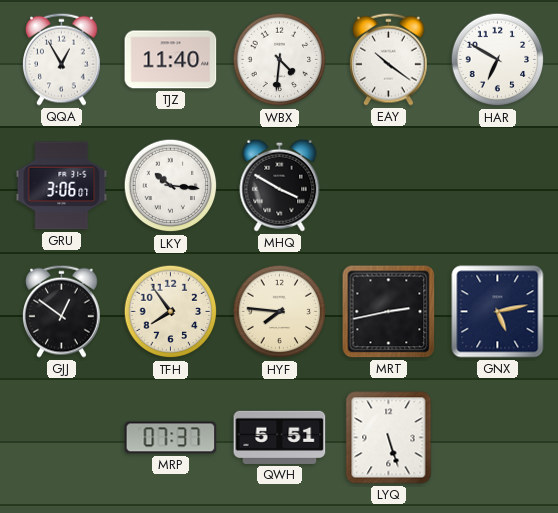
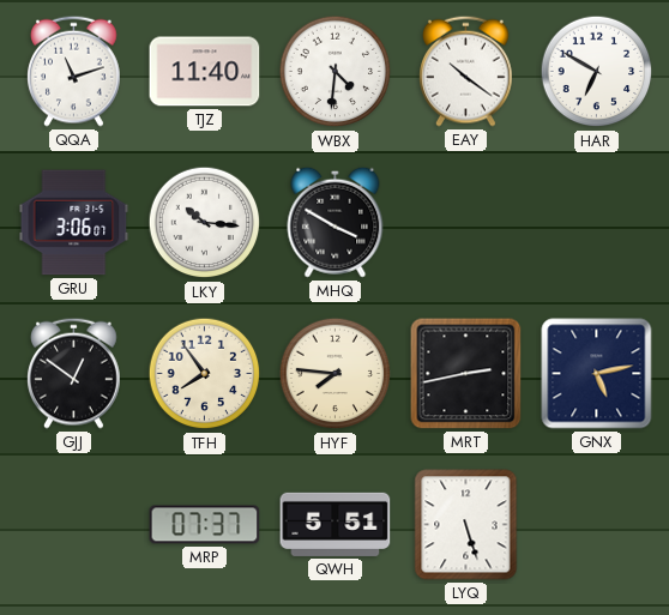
QQA: 12:55 -> 11:12 (74, 71)
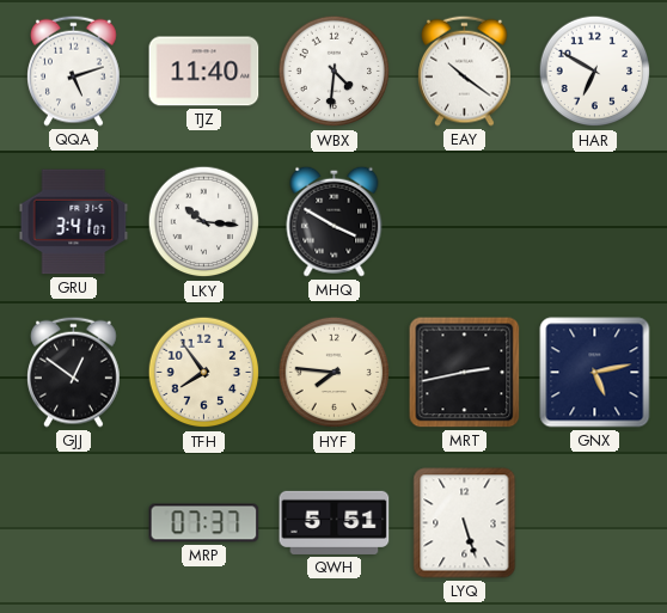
QQA: 11:12 -> 5:12 (74, 71)
GRU: 3:06 -> 3:41 (74, 222)
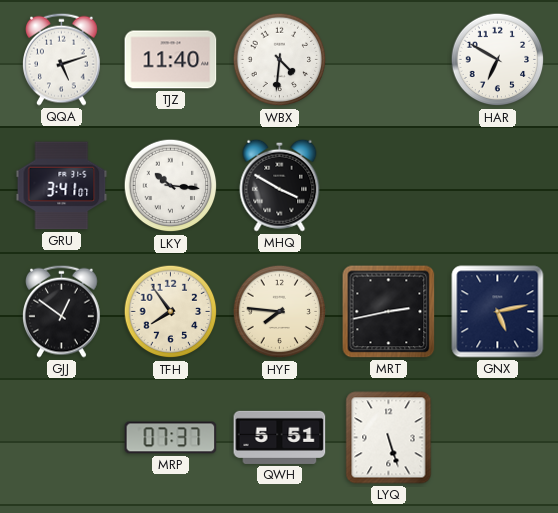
EAY: 10:21 -> none (465, 71)
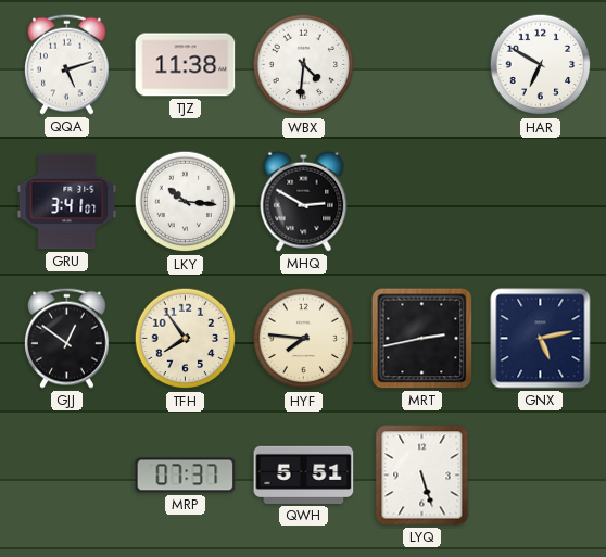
TJZ: 11:40 -> 11:38 (186, 65)
MHQ: 3:50 -> 2:50 (304, 201)
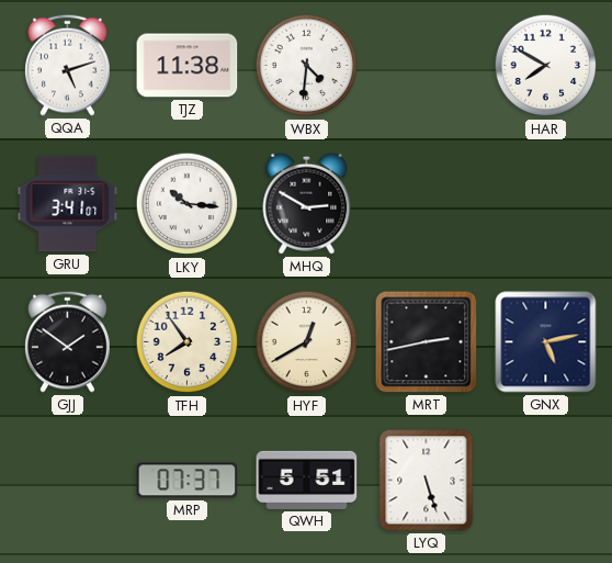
HAR: 6:50 -> 7:50 (546, 66)
GJJ: 12:51 -> 1:51 (68, 341)
HYF: 7:46 -> 12:40 (307, 342)
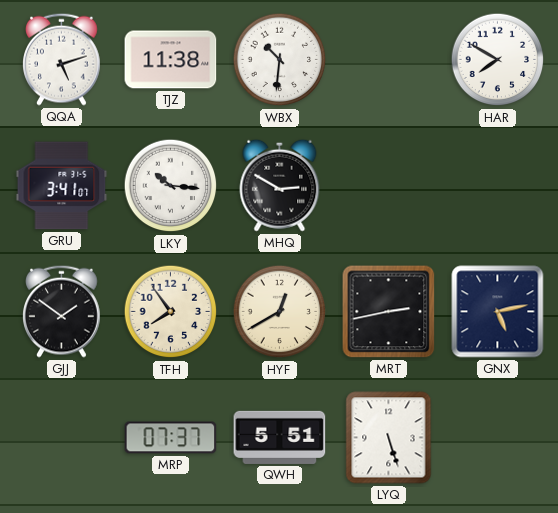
WBX: 4:31 -> 10:31 (280, 60)
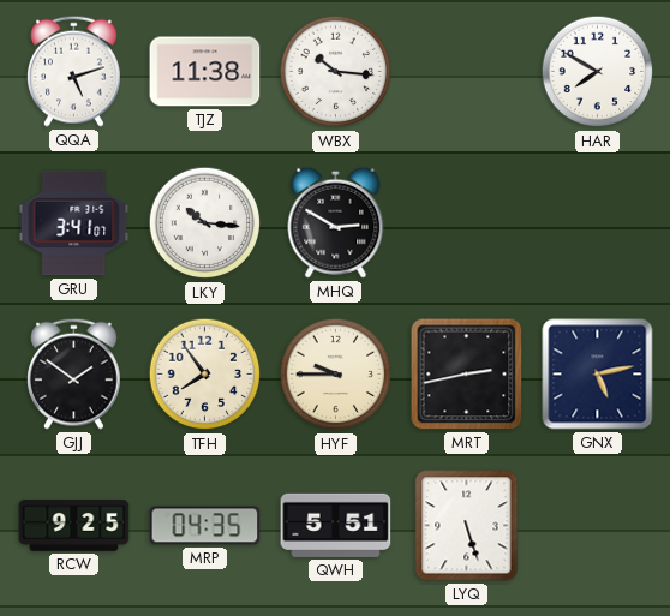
WBX: 10:31 -> 10:16 (336, 72)
HYF: 12:40 -> 9:45 (336, 375)
RCW: none -> 9:25 (74, 526)
MRP: 07:37 -> 04:35 (205, 526)
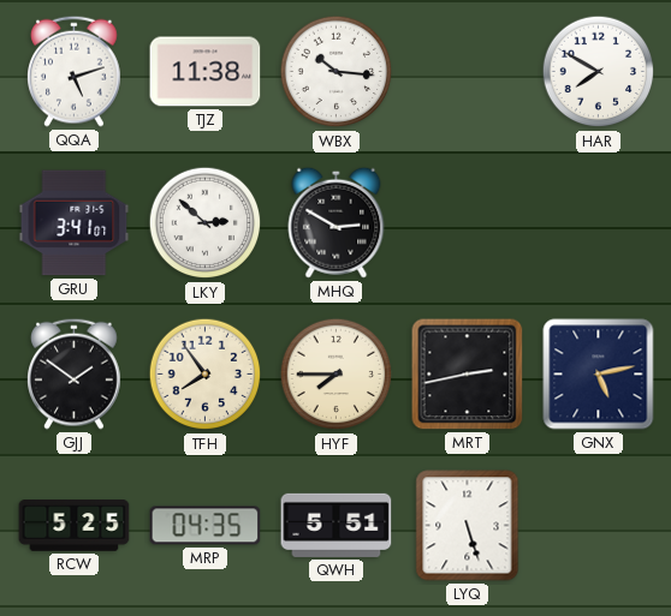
LKY: 10:16 -> 2:52 (206, 223)
HYF: 9:45 -> 7:45 (337, 375)
RCW: 9:25 -> 5:25 (75, 526)
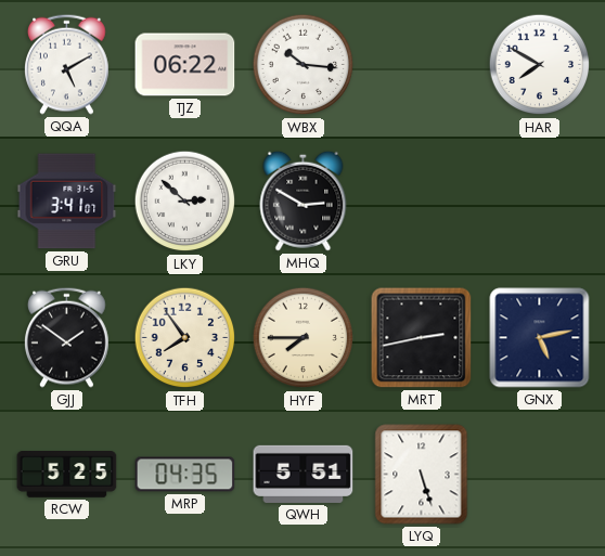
QQA: 5:12 -> 5:10 (67, 64)
TJZ: 11:38 -> 06:22 (185, 65)
